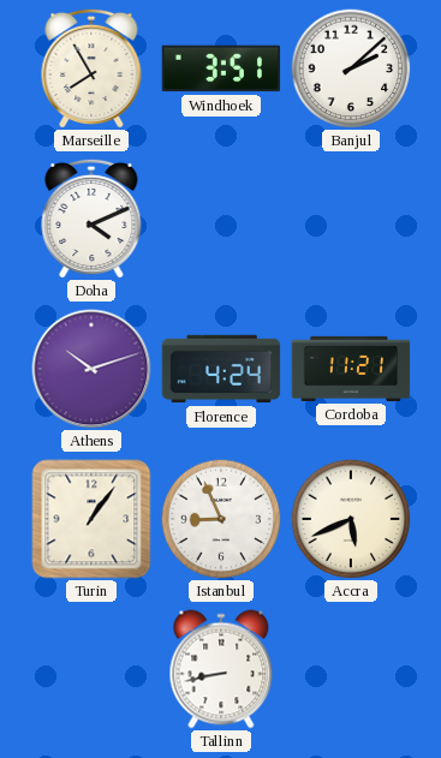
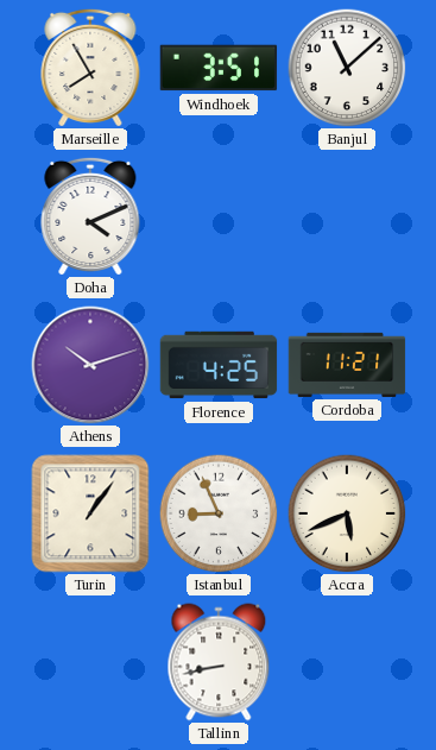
Banjul: 2:08 -> 11:08 (347, 68)
Florence: 4:24 -> 4:25 (219, 365)
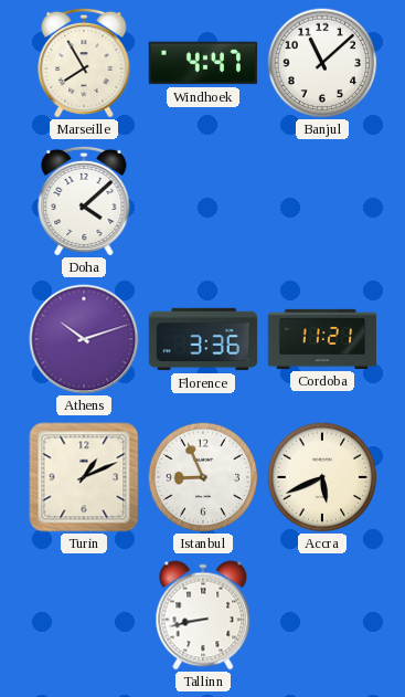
Windhoek: 3:51 -> 4:47 (203, 63)
Doha: 4:11 -> 4:08 (84, 200)
Florence: 4:25 -> 3:36 (203, 339)
Turin: 1:06 -> 1:11 (84, 477)
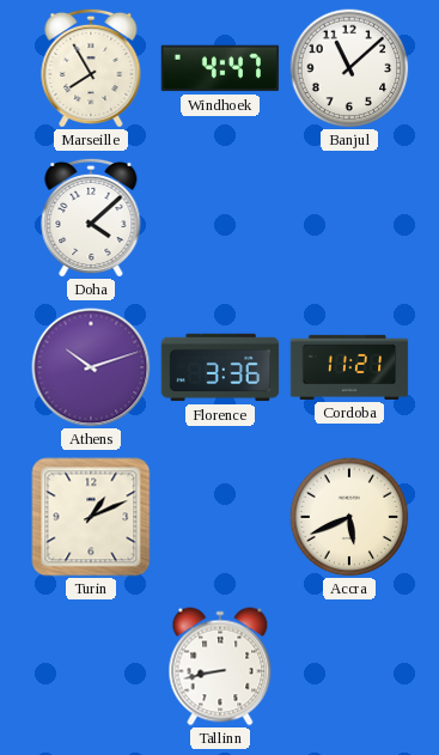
Istanbul: 8:56 -> none (203, 477)
